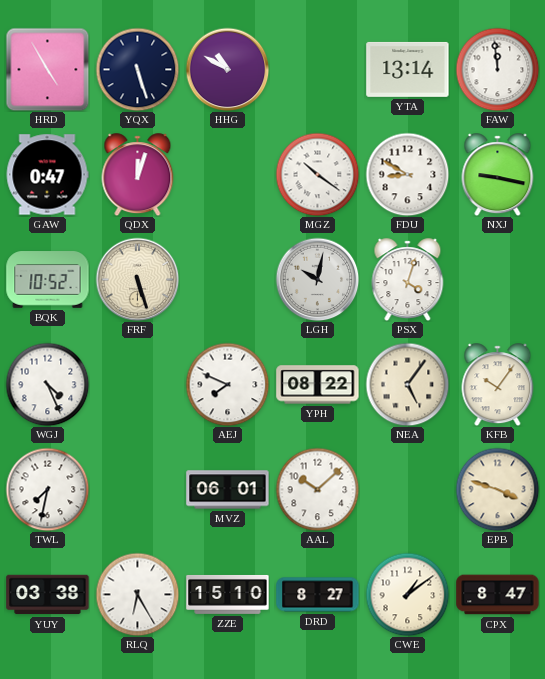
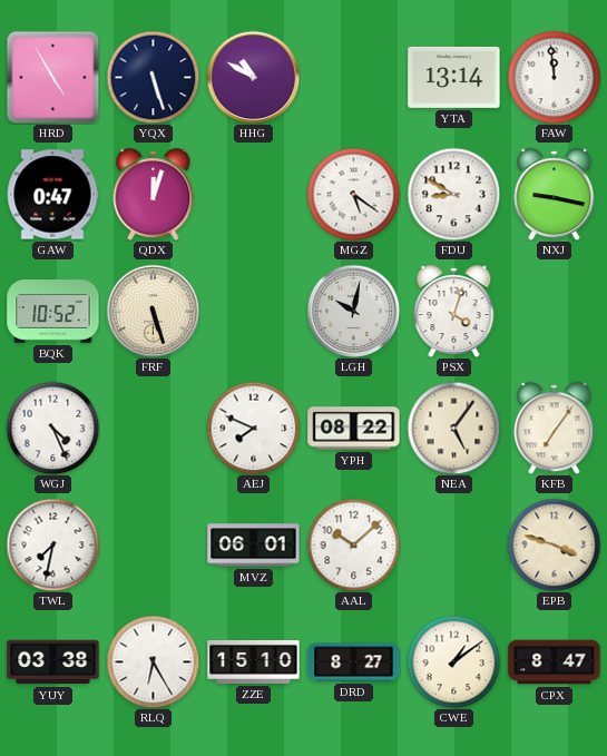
MGZ: 10:21 -> 5:21 (353, 194)
KFB: 10:06 -> 7:06 (555, 429)
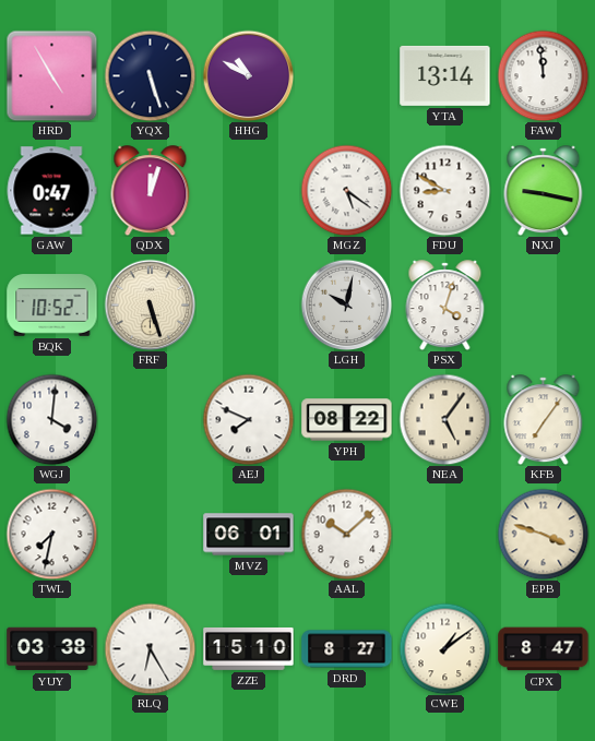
WGJ: 4:26 -> 4:01 (51, 419)
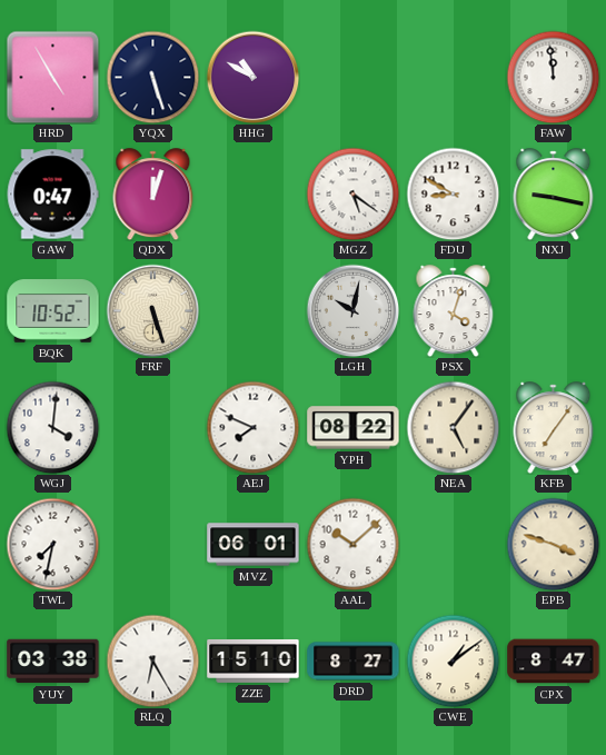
YTA: 13:14 -> none (445, 75)
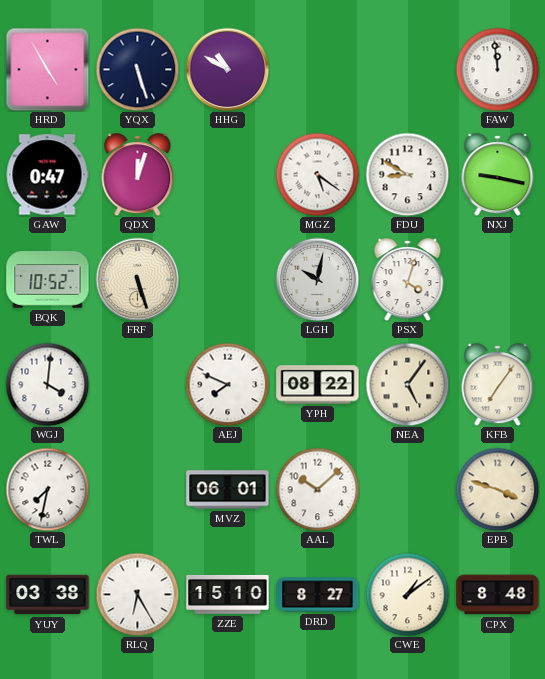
CPX: 8:47 -> 8:48 (498, 595)
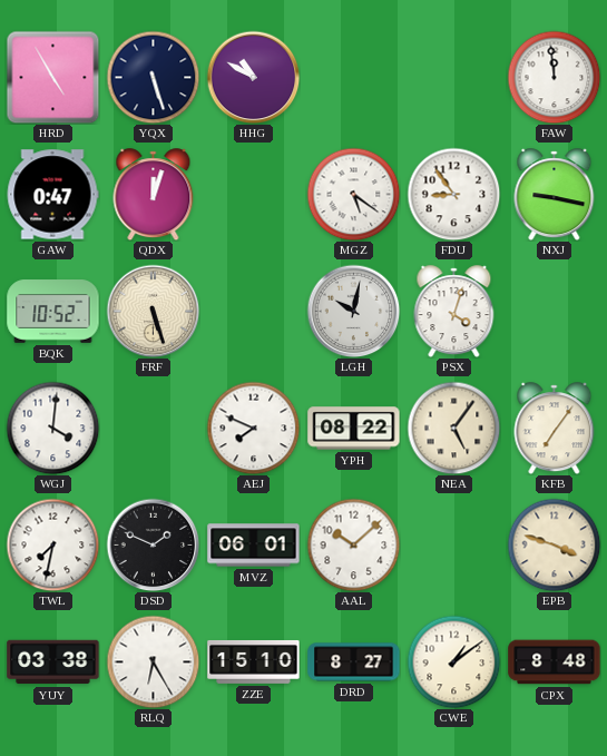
FDU: 8:50 -> 8:54 (453, 194)
DSD: none -> 1:49 (153, 544)
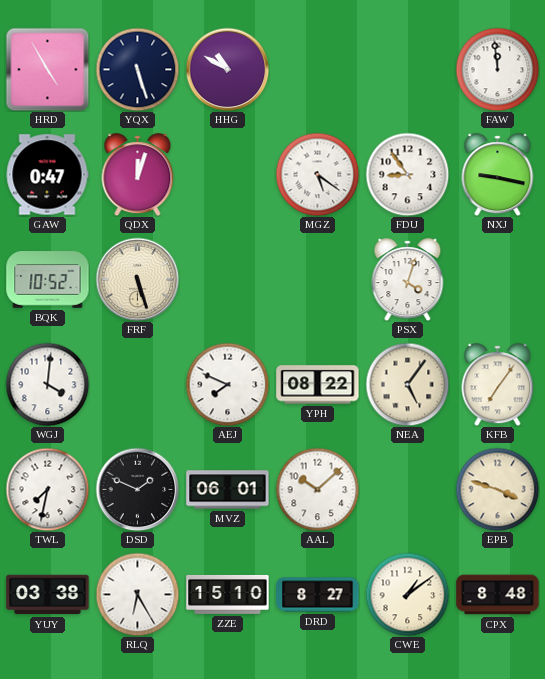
LGH: 10:02 -> none (353, 311)
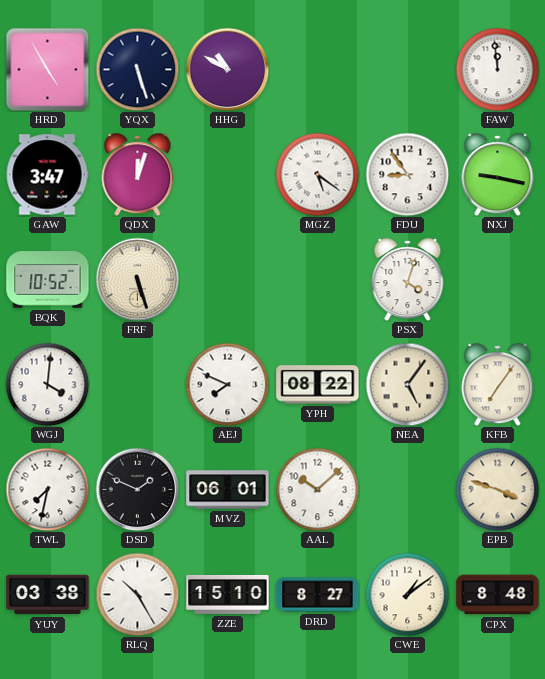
GAW: 0:47 -> 3:47 (47, 175)
RLQ: 6:25 -> 10:25 (137, 594)
